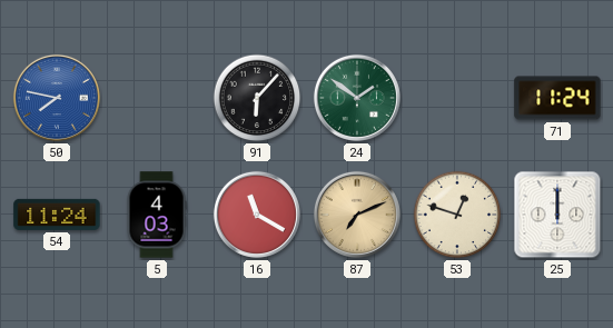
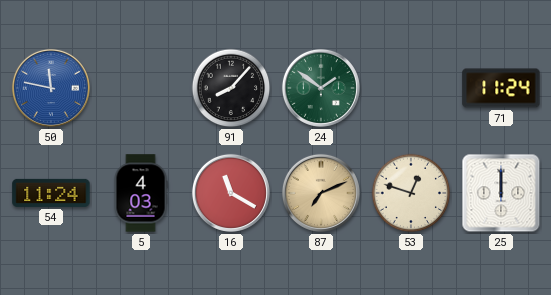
50: 7:47 -> 11:47 (51, 88)
91: 6:07 -> 8:07 (231, 88)
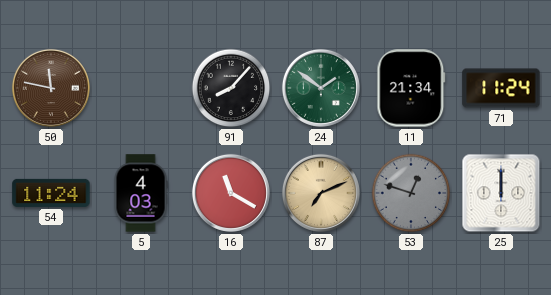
50 dial: blue -> brown (51, 88)
11: none -> 21:34 (411, 88)
53 dial: cream -> grey (411, 193)
